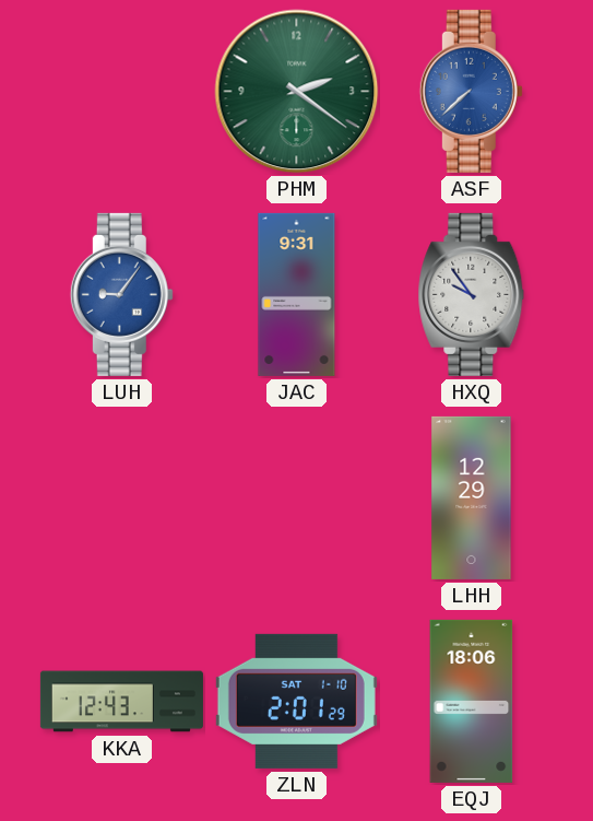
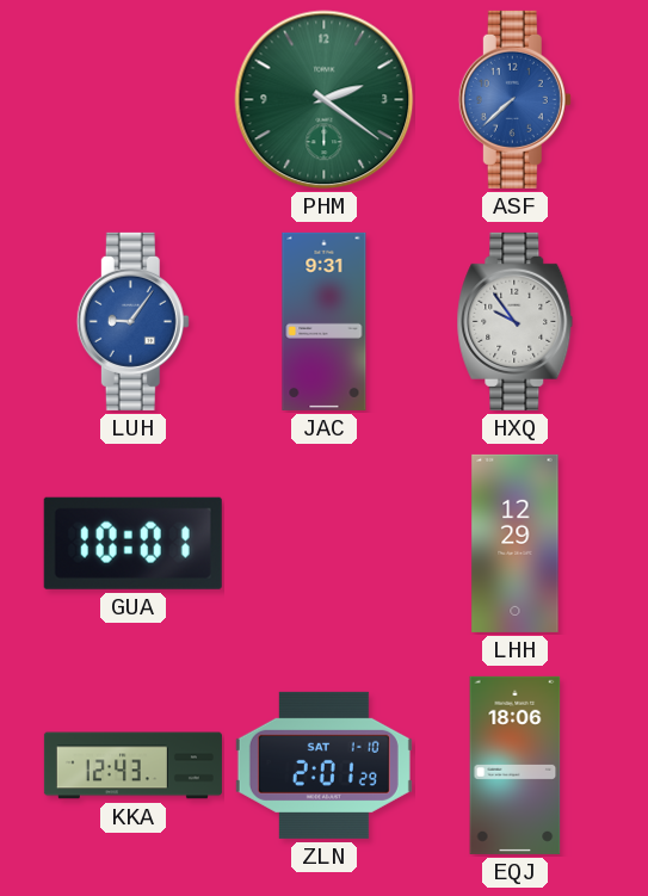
GUA: none -> 10:01 (132, 543)
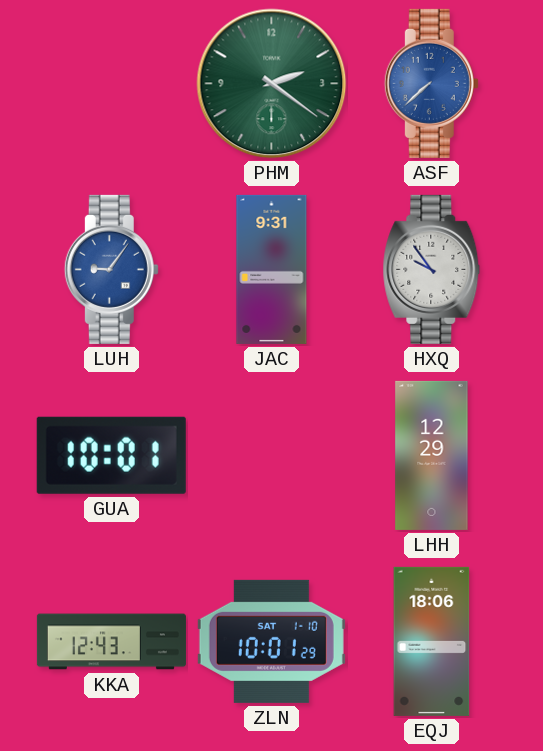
ZLN: 2:01 -> 10:01 (271, 641)
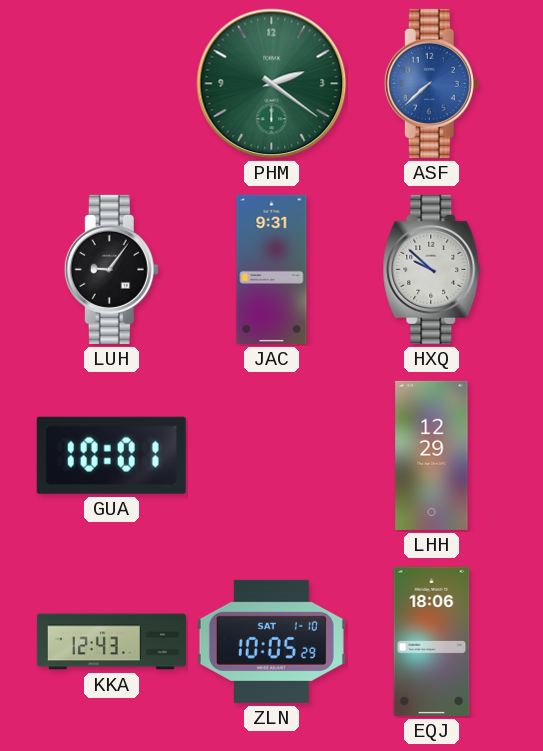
LUH dial: blue -> black (111, 269)
HXQ: 9:54 -> 9:52 (432, 269)
ZLN: 10:01 -> 10:05 (271, 641)
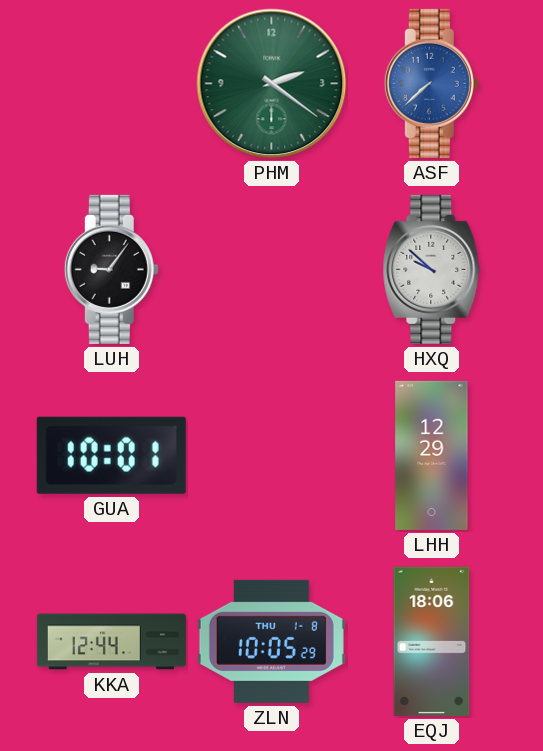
JAC: 9:31 -> none (272, 269)
KKA: 12:43 -> 12:44 (111, 642)
ZLN date: SAT 1-10 -> THU 1-8 (271, 641)
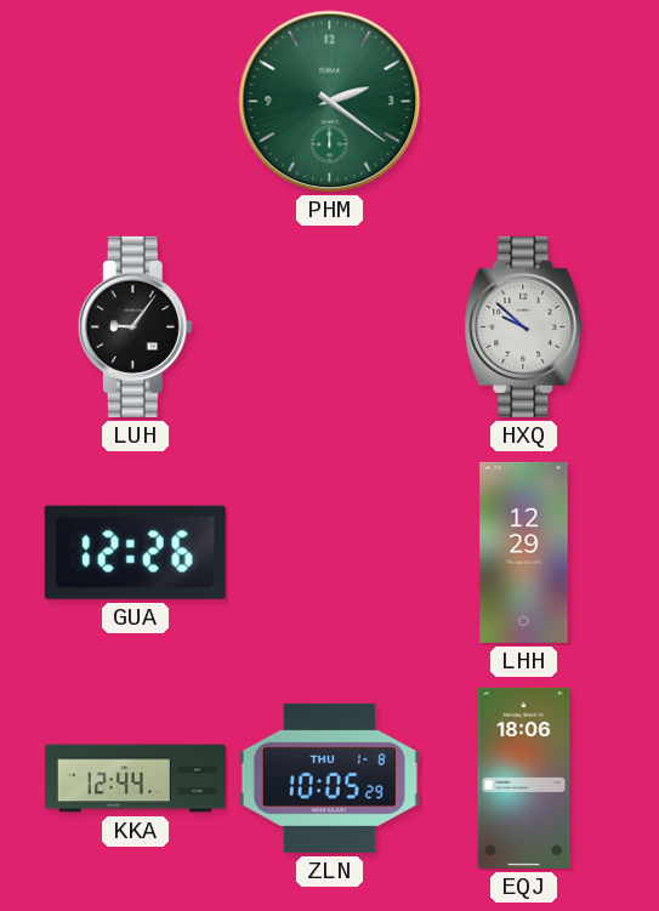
ASF: 7:38 -> none (431, 83)
GUA: 10:01 -> 12:26 (135, 552)
